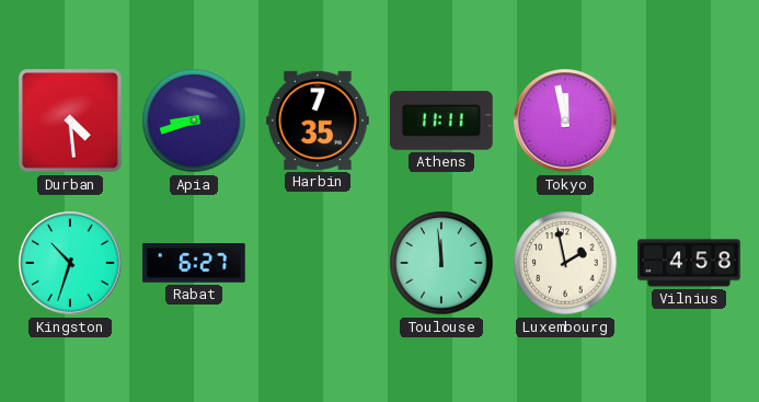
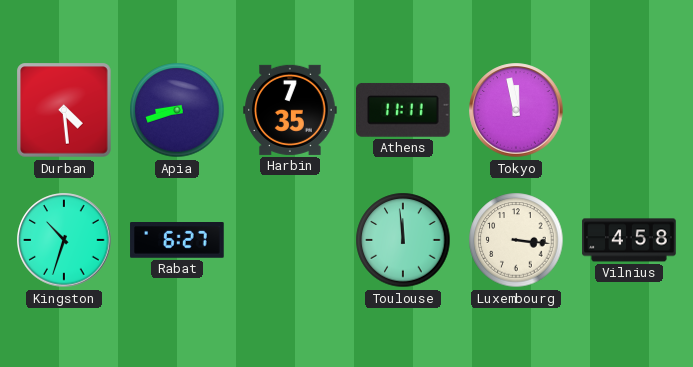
Luxembourg: 1:58 -> 3:16 (516, 240)
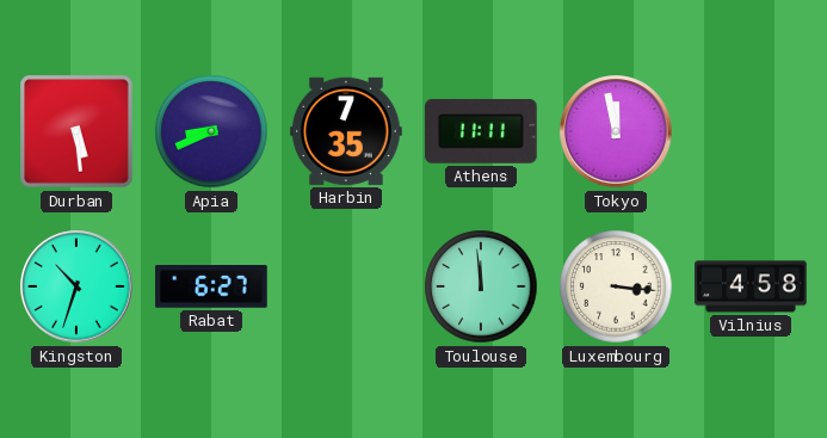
Durban: 4:29 -> 5:29 (76, 131)
Apia: 8:42 -> 8:41 (211, 131)
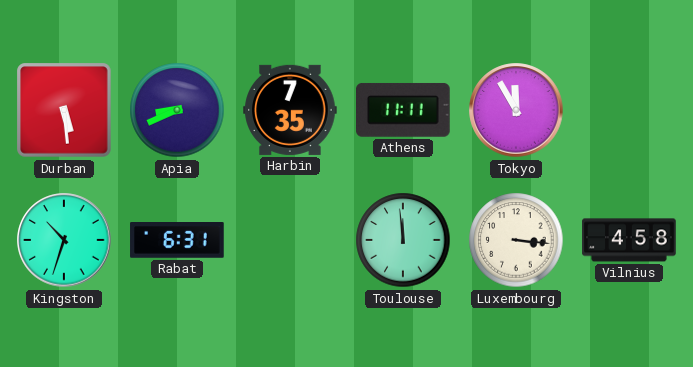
Tokyo: 11:58 -> 11:55 (516, 110)
Rabat: 6:27 -> 6:31 (177, 240)
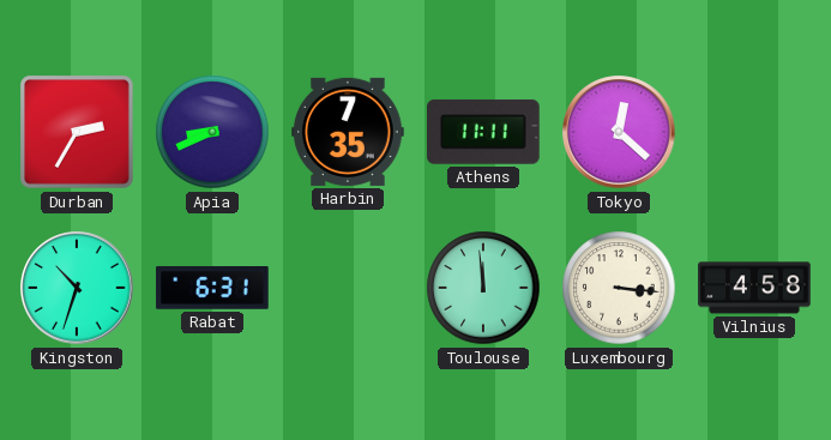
Durban: 5:29 -> 2:35 (77, 132)
Tokyo: 11:55 -> 12:22 (619, 132)
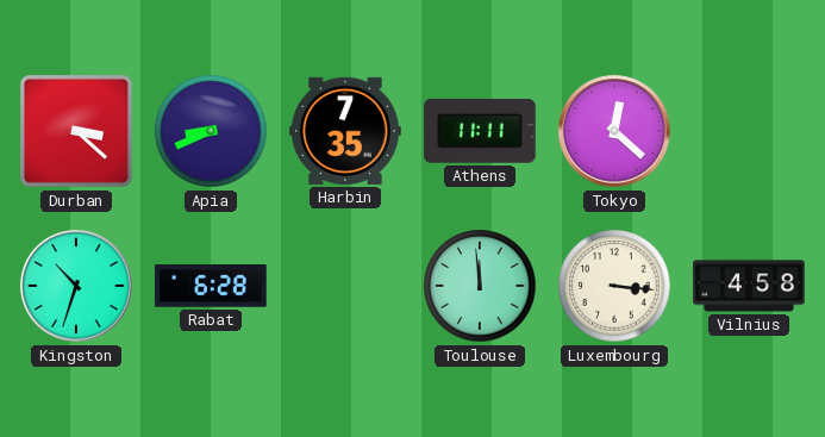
Durban: 2:35 -> 3:22 (76, 131)
Rabat: 6:31 -> 6:28 (211, 286)
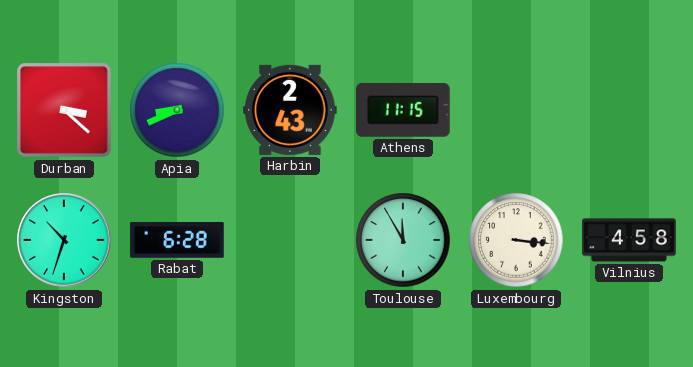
Harbin: 7:35 -> 2:43 (290, 110)
Athens: 11:11 -> 11:15 (404, 110)
Tokyo: 12:22 -> none (614, 131)
Toulouse: 11:59 -> 11:55 (403, 240)
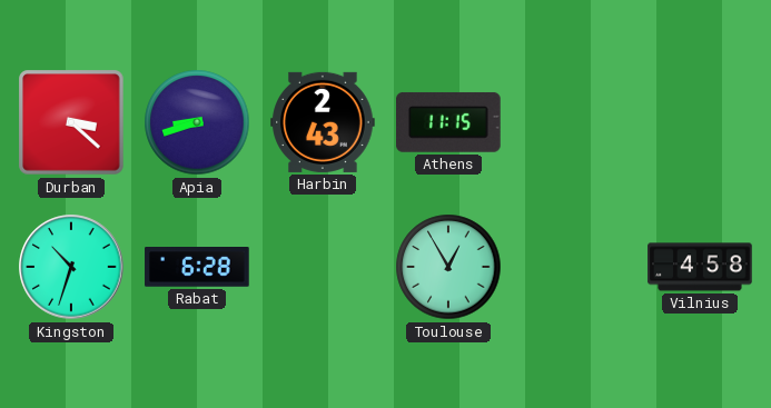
Apia: 8:41 -> 8:42 (197, 122)
Toulouse: 11:55 -> 12:55 (448, 267)
Luxembourg: 3:16 -> none (516, 240)
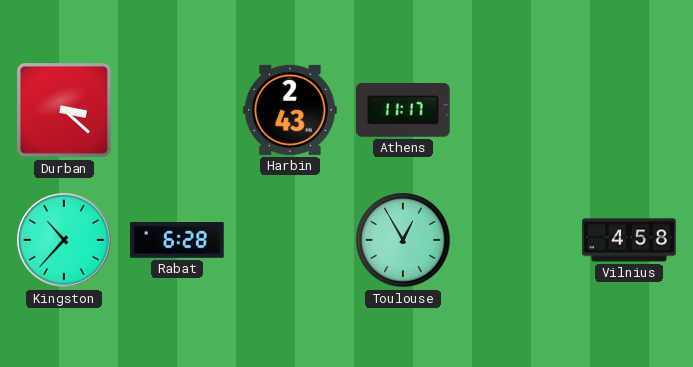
Apia: 8:42 -> none (197, 122)
Athens: 11:15 -> 11:17 (404, 110)
Kingston: 10:33 -> 10:37 (64, 240)
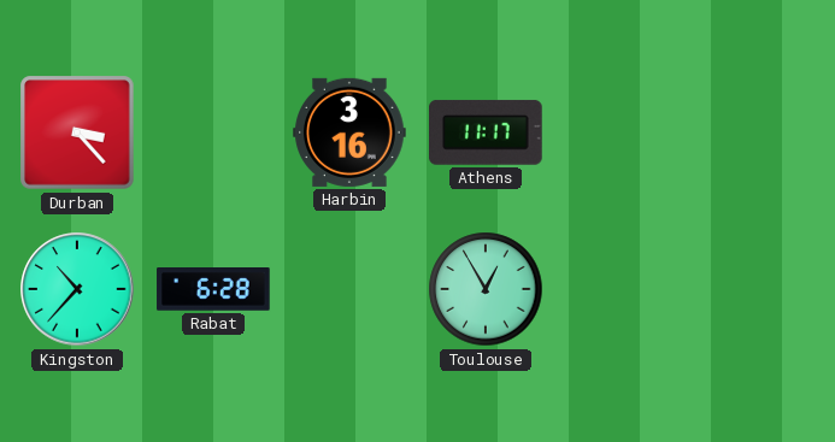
Durban: 3:22 -> 3:23 (77, 132)
Harbin: 2:43 -> 3:16 (349, 132)
Vilnius: 4:58 -> none (629, 240)
